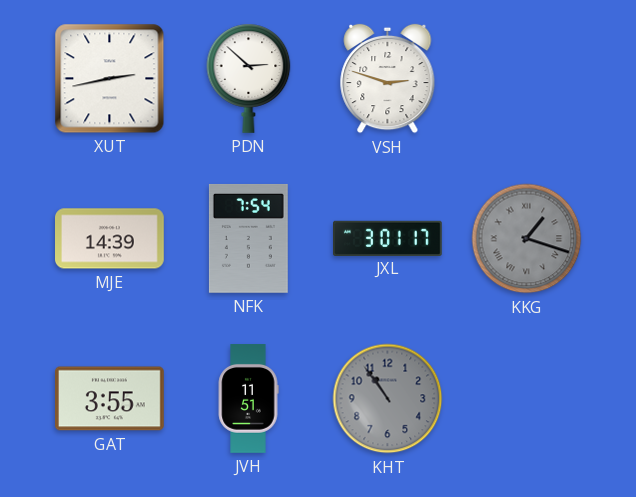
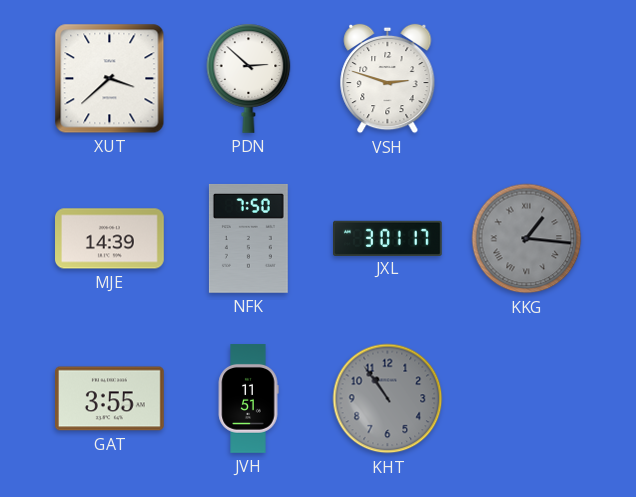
XUT: 2:43 -> 3:38 (110, 79)
NFK: 7:54 -> 7:50 (248, 238)
KKG: 1:18 -> 1:16 (527, 239)
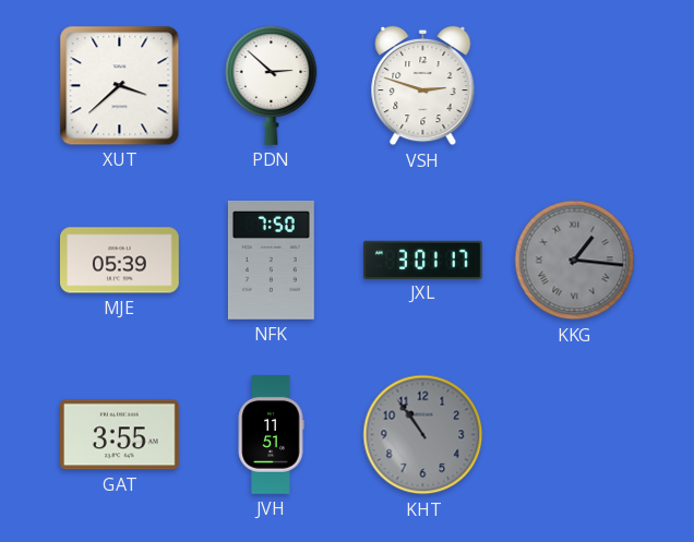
MJE: 14:39 -> 05:39 (120, 261)
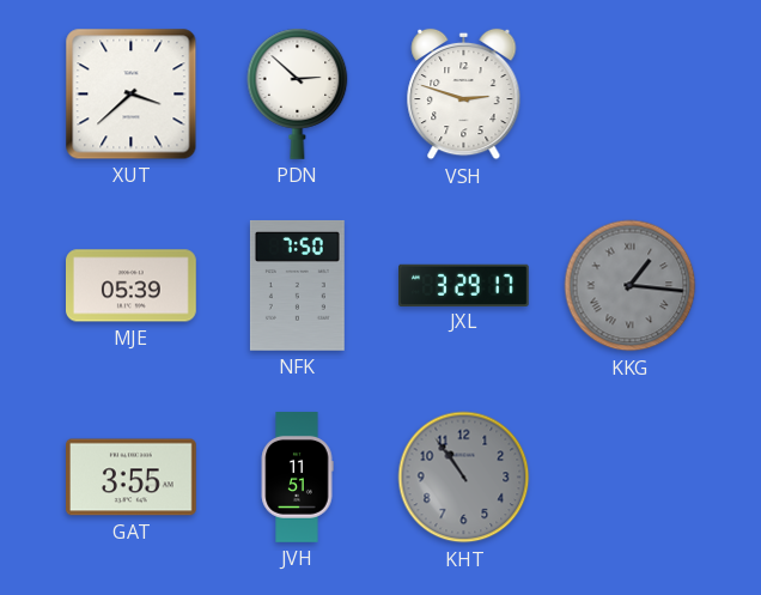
JXL: 3:01 -> 3:29 (464, 285)
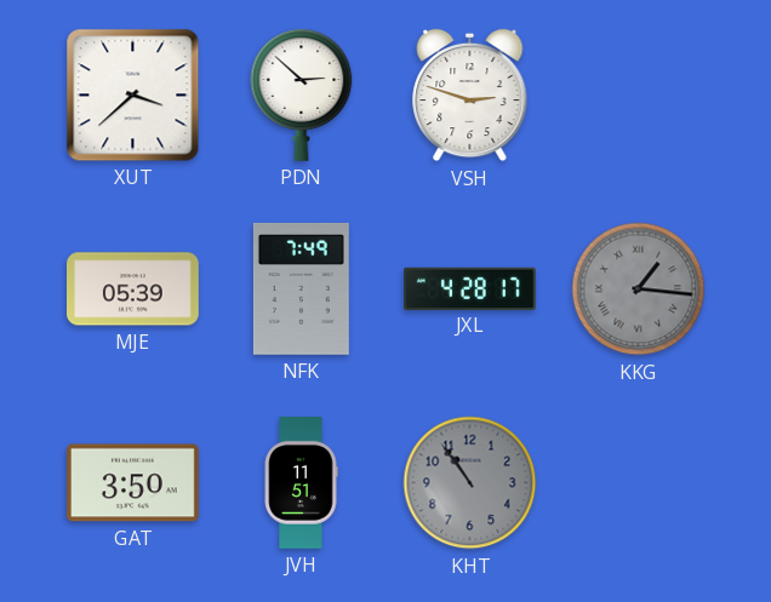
NFK: 7:50 -> 7:49 (301, 288)
JXL: 3:29 -> 4:28 (470, 288)
GAT: 3:55 -> 3:50 (133, 483)
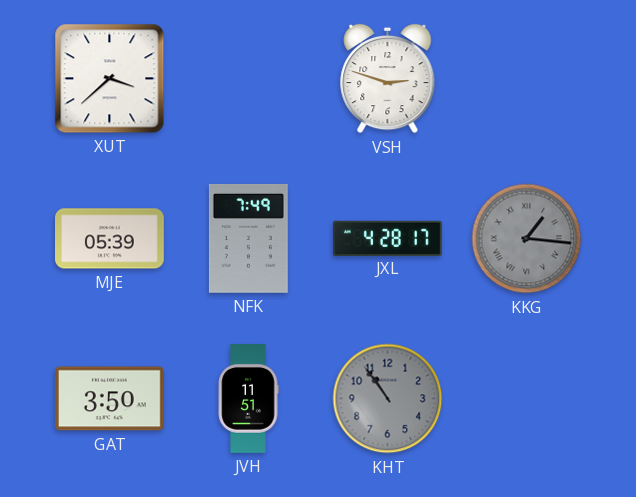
PDN: 2:52 -> none (302, 94)
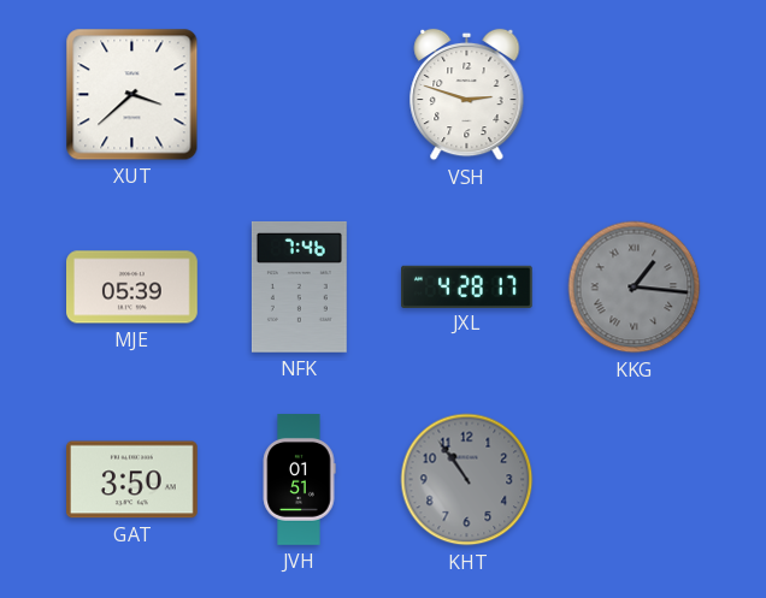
NFK: 7:49 -> 7:46 (299, 286)
JVH: 11:51 -> 01:51 (299, 480)
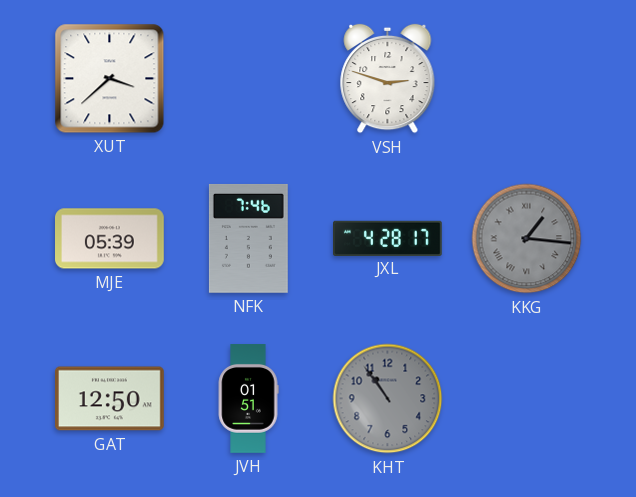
GAT: 3:50 -> 12:50 (110, 399)
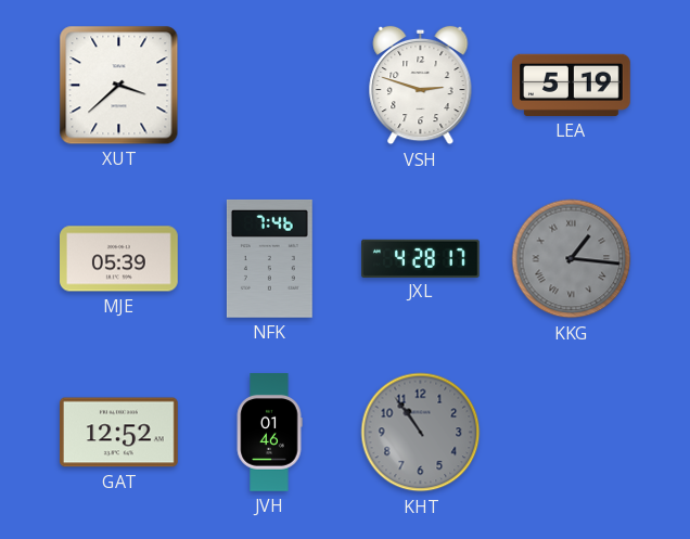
LEA: none -> 5:19 (572, 85)
GAT: 12:50 -> 12:52 (119, 433)
JVH: 01:51 -> 01:46 (269, 433)
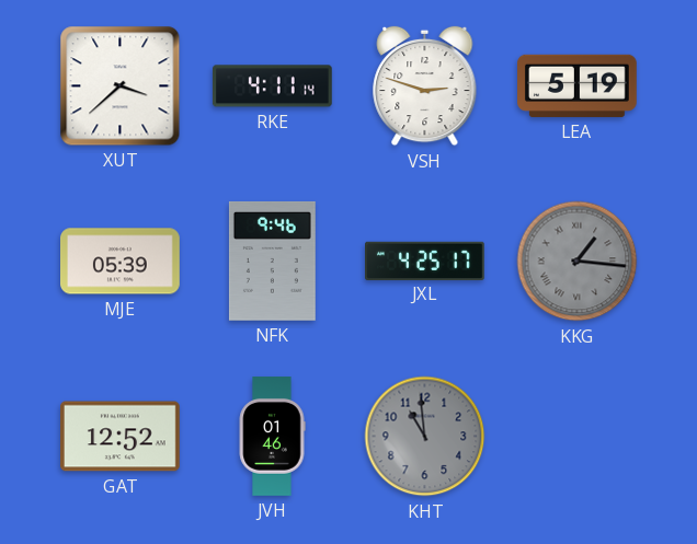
RKE: none -> 4:11 (273, 86)
NFK: 7:46 -> 9:46 (272, 261)
JXL: 4:28 -> 4:25 (425, 261)
KHT: 10:54 -> 10:59 (425, 437)
